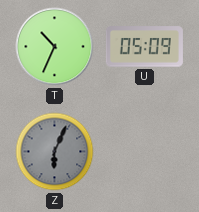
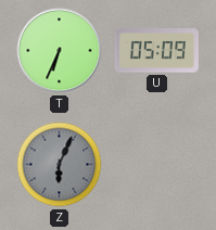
T: 10:34 -> 6:34 (60, 51)
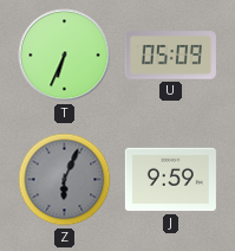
J: none -> 9:59 (170, 180)
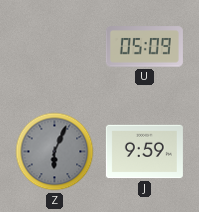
T: 6:34 -> none (65, 56)
